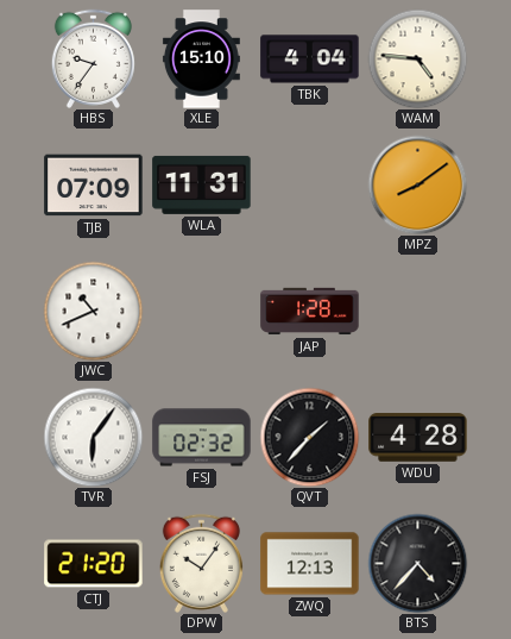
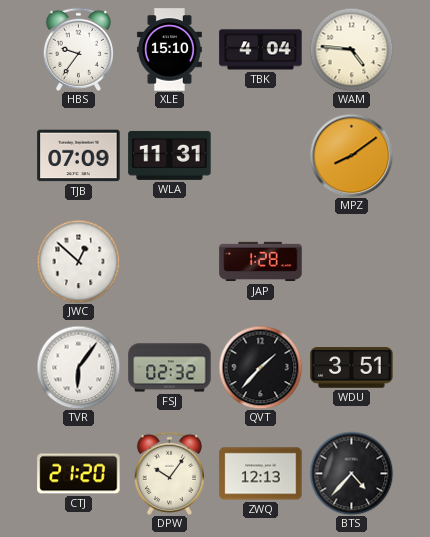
JWC: 10:41 -> 12:52 (78, 261)
WDU: 4:28 -> 3:51 (352, 368)
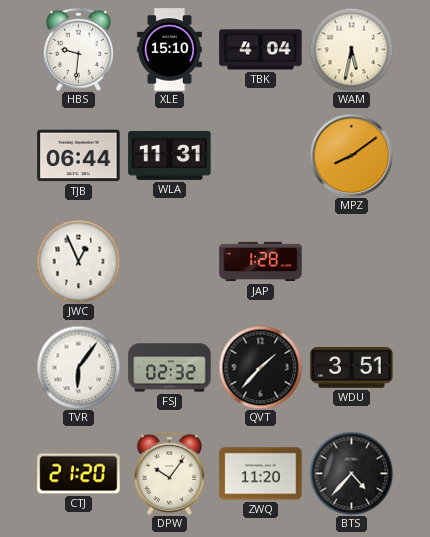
HBS: 9:36 -> 9:31 (78, 49)
WAM: 4:46 -> 5:32 (351, 49)
TJB: 07:09 -> 06:44 (79, 156)
JWC: 12:52 -> 12:56 (78, 261)
ZWQ: 12:13 -> 11:20 (261, 474)
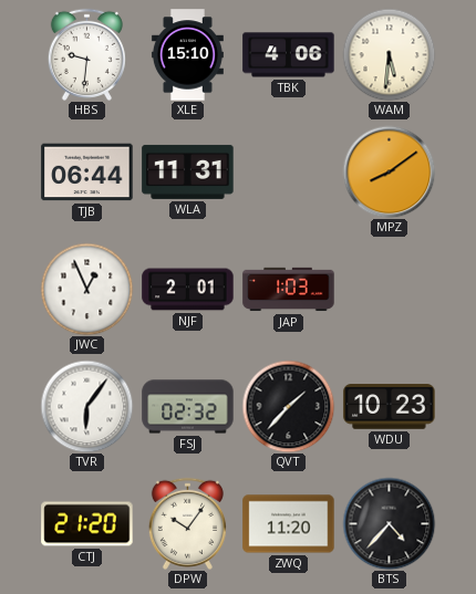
TBK: 4:04 -> 4:06 (289, 55)
WAM: 5:32 -> 5:31 (389, 54)
NJF: none -> 2:01 (188, 290)
JAP: 1:28 -> 1:03 (289, 290)
WDU: 3:51 -> 10:23 (390, 407)
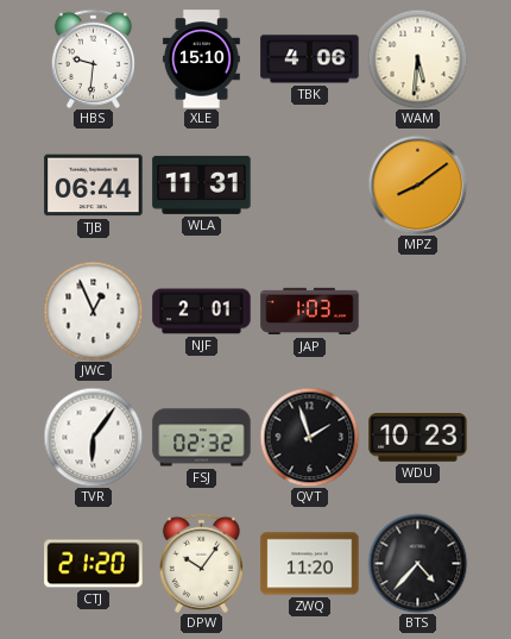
QVT: 1:37 -> 1:57 (309, 437)
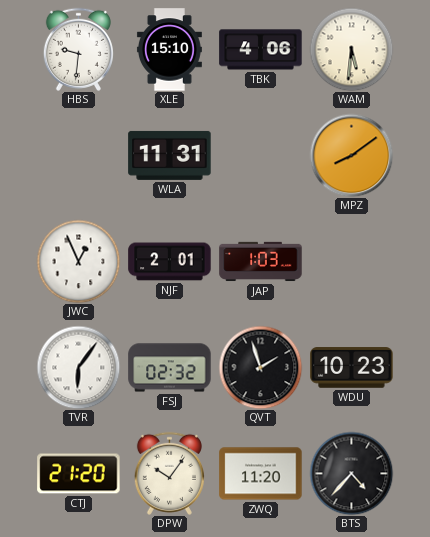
TJB: 06:44 -> none (94, 186)
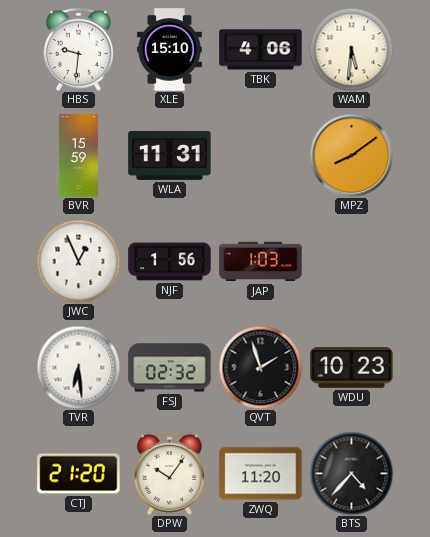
BVR: none -> 15:59 (78, 156)
NJF: 2:01 -> 1:56 (170, 262)
TVR: 6:06 -> 6:29 (78, 367)
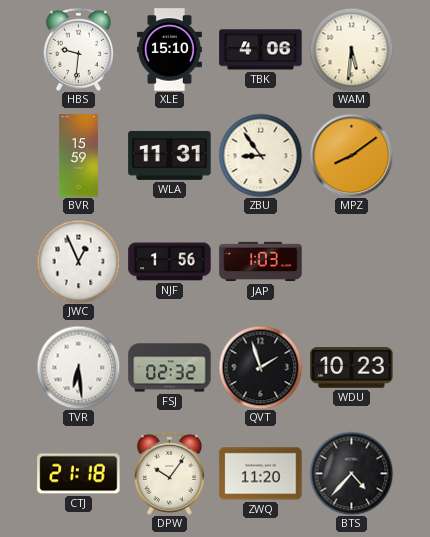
ZBU: none -> 8:54 (260, 155)
CTJ: 21:20 -> 21:18 (79, 474)
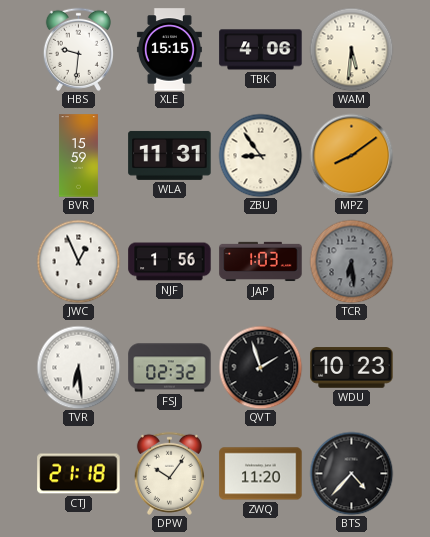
XLE: 15:10 -> 15:15 (169, 50)
TCR: none -> 6:29 (351, 261)
